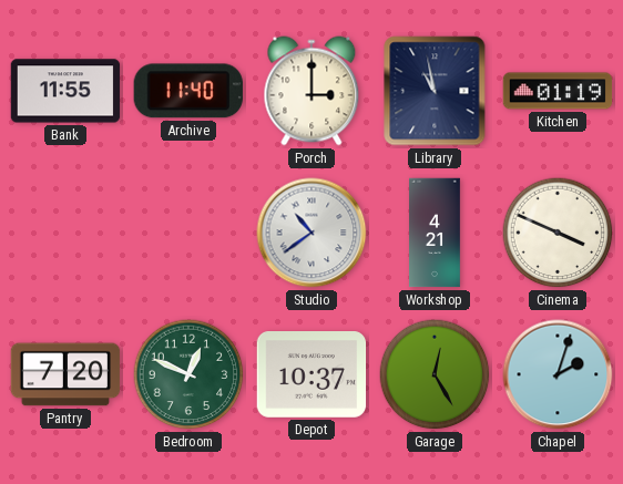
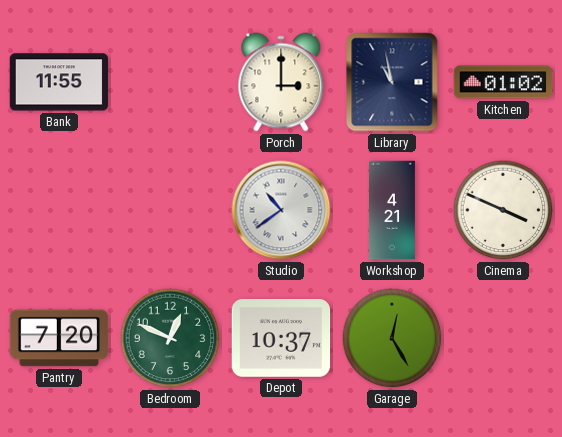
Archive: 11:40 -> none (188, 91)
Kitchen: 01:19 -> 01:02 (503, 82)
Chapel: 2:03 -> none (558, 374)
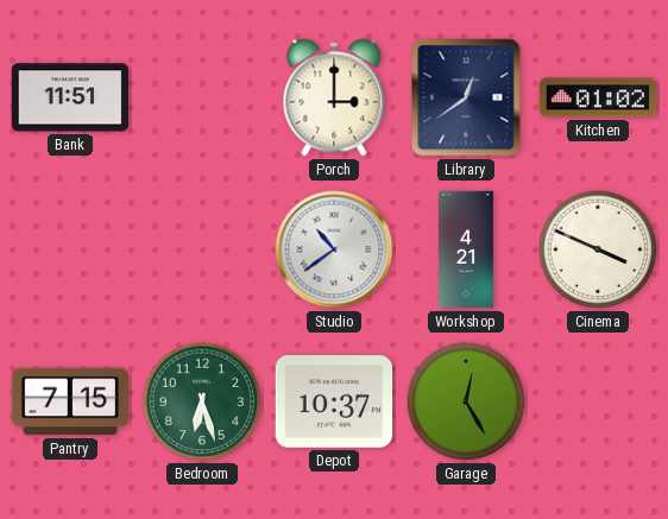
Bank: 11:55 -> 11:51 (70, 97)
Library: 10:58 -> 12:39 (466, 97)
Pantry: 7:20 -> 7:15 (70, 401)
Bedroom: 12:49 -> 6:27 (202, 401)
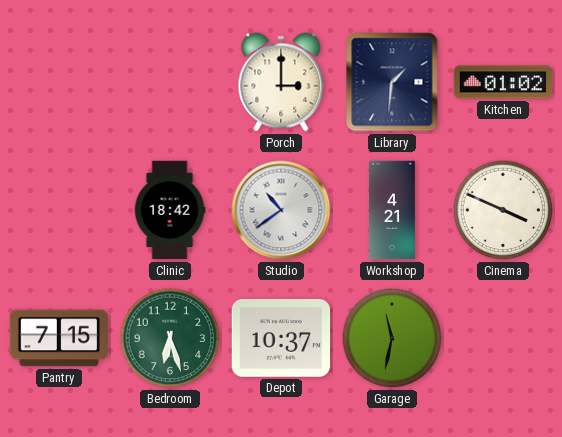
Bank: 11:51 -> none (70, 97)
Library: 12:39 -> 1:31 (392, 82)
Clinic: none -> 18:42 (170, 210)
Garage: 12:25 -> 11:32 (392, 338)
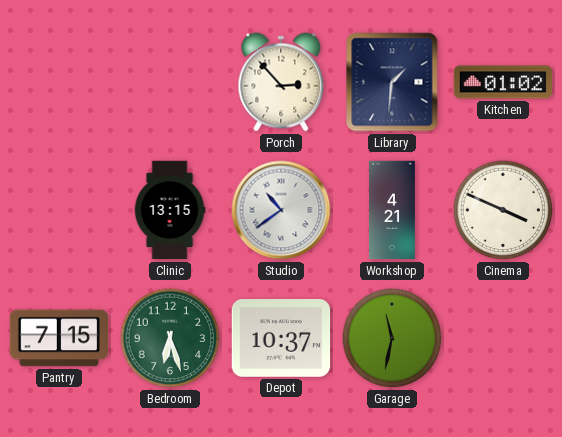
Porch: 3:00 -> 2:53 (281, 82)
Clinic: 18:42 -> 13:15 (170, 210)
